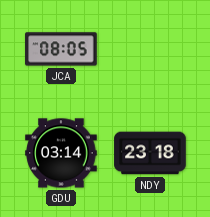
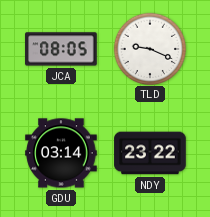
TLD: none -> 9:19 (149, 48)
NDY: 23:18 -> 23:22 (150, 153)
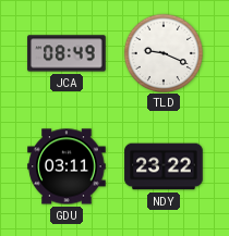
JCA: 08:05 -> 08:49 (67, 53)
GDU: 03:14 -> 03:11 (67, 166)
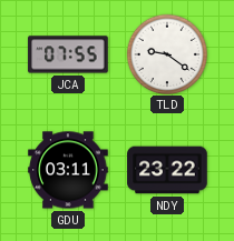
JCA: 08:49 -> 07:55 (68, 54)
TLD: 9:19 -> 9:21 (166, 53)
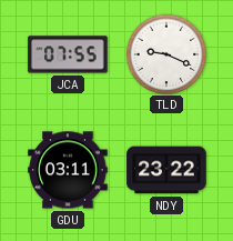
TLD: 9:21 -> 9:19 (165, 53)
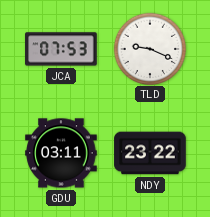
JCA: 07:55 -> 07:53 (61, 49)
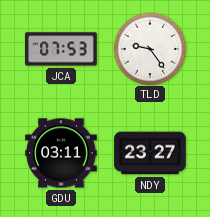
TLD: 9:19 -> 9:24 (149, 48)
NDY: 23:22 -> 23:27 (150, 153)
